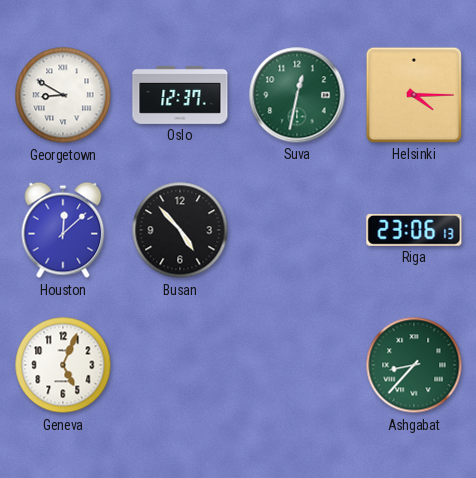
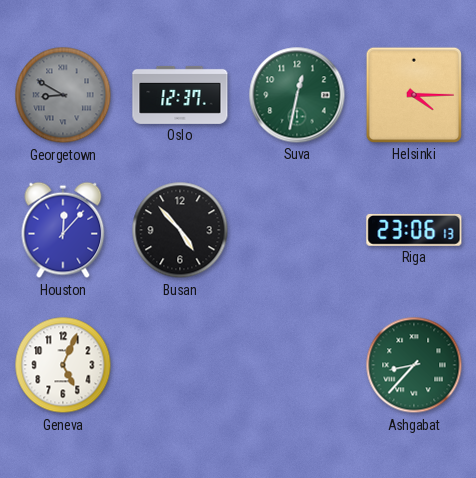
Georgetown dial: white -> grey (63, 95)
Houston: 12:08 -> 12:07 (63, 230)
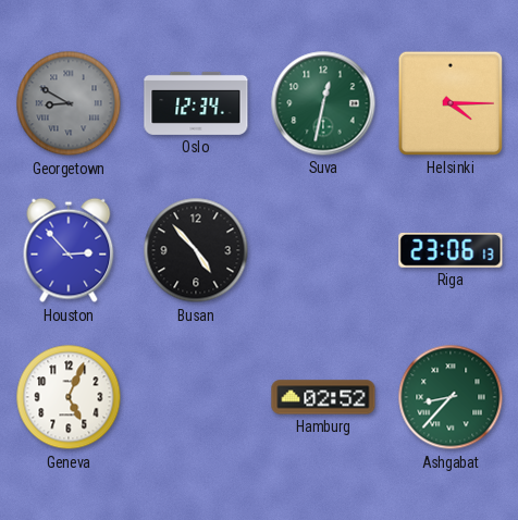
Oslo: 12:37 -> 12:34 (196, 103)
Houston: 12:07 -> 2:53 (69, 250)
Hamburg: none -> 02:52 (323, 397)
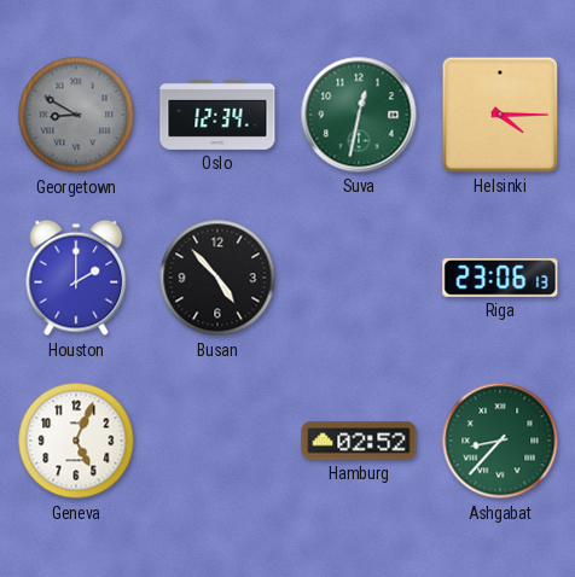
Houston: 2:53 -> 2:00 (76, 278)
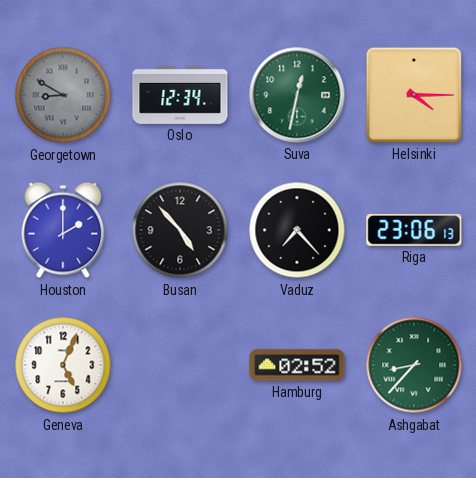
Vaduz: none -> 7:23 (297, 230)
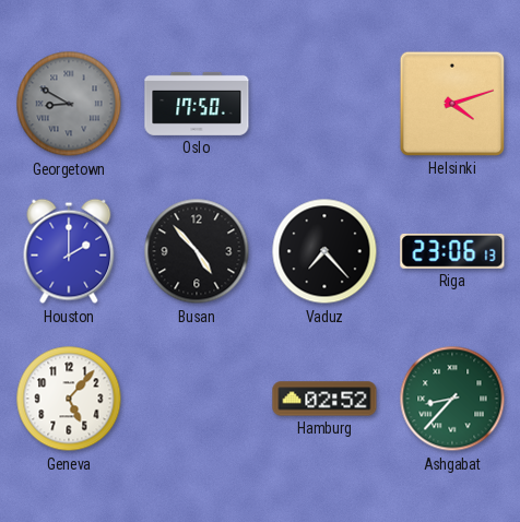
Oslo: 12:34 -> 17:50 (197, 104)
Suva: 12:32 -> none (297, 95)
Helsinki: 4:15 -> 4:12 (452, 104)
Geneva: 5:04 -> 5:07 (69, 399)
